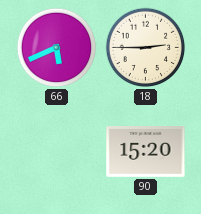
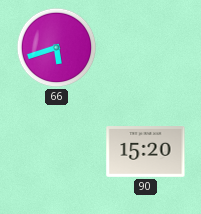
66: 5:41 -> 5:42 (57, 48)
18: 2:45 -> none (146, 48)
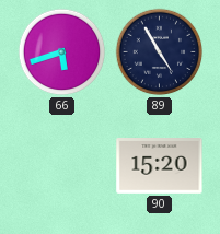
89: none -> 4:55 (160, 52)
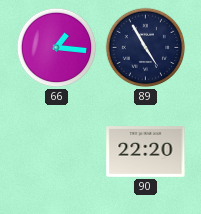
66: 5:42 -> 1:16 (57, 48)
90: 15:20 -> 22:20 (146, 152)
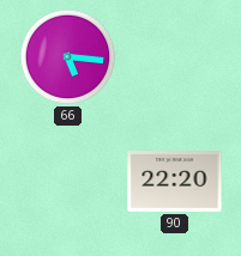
66: 1:16 -> 5:16 (68, 57)
89: 4:55 -> none (146, 48)
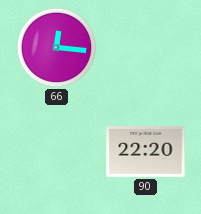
66: 5:16 -> 12:16 (57, 48)
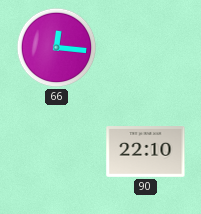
90: 22:20 -> 22:10 (146, 152)
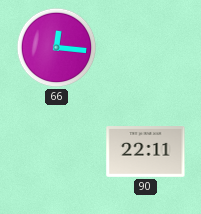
90: 22:10 -> 22:11 (146, 152)
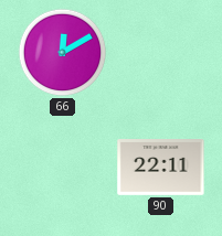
66: 12:16 -> 12:10 (63, 53)
